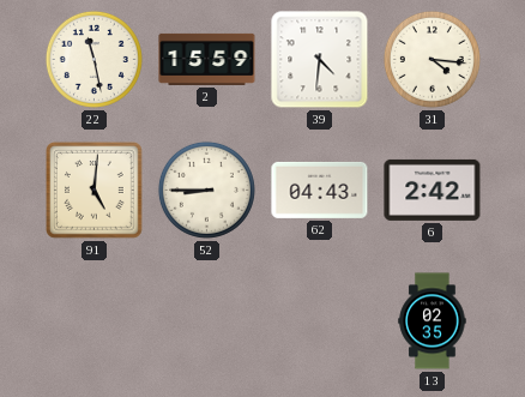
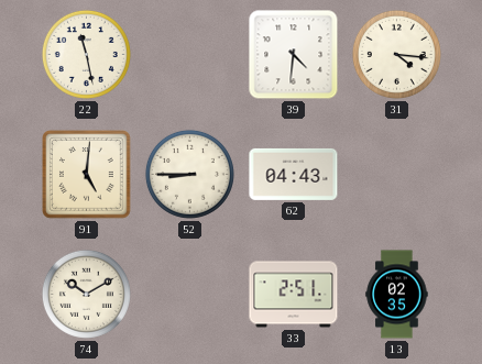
2: 15:59 -> none (207, 59)
6: 2:42 -> none (433, 190)
74: none -> 10:10 (86, 294)
33: none -> 2:51 (294, 295)
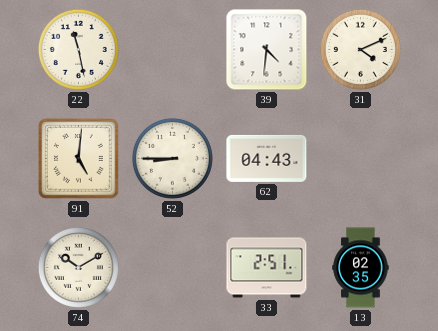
31: 4:16 -> 4:11 (360, 49)
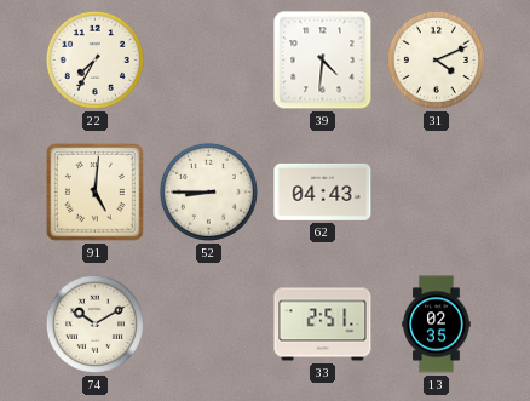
22: 11:28 -> 7:35 (94, 59)
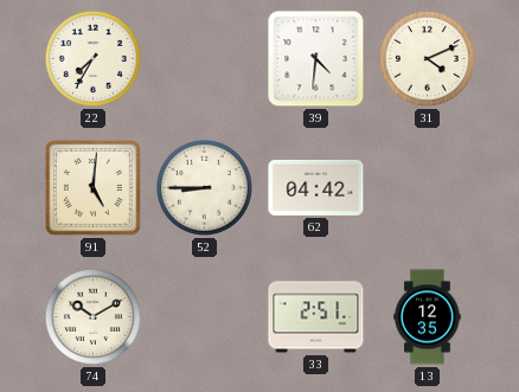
62: 04:43 -> 04:42 (316, 187)
13: 02:35 -> 12:35 (428, 317)
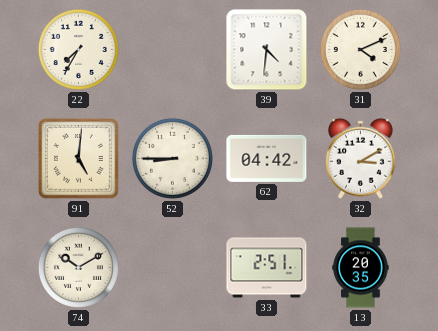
32: none -> 3:10 (360, 158)
13: 12:35 -> 20:35 (361, 268)
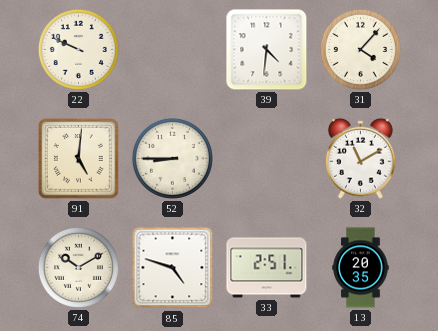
22: 7:35 -> 9:49 (78, 49)
31: 4:11 -> 4:07 (360, 49)
62: 04:42 -> none (267, 158)
32: 3:10 -> 11:10 (360, 158)
85: none -> 4:48 (173, 268)
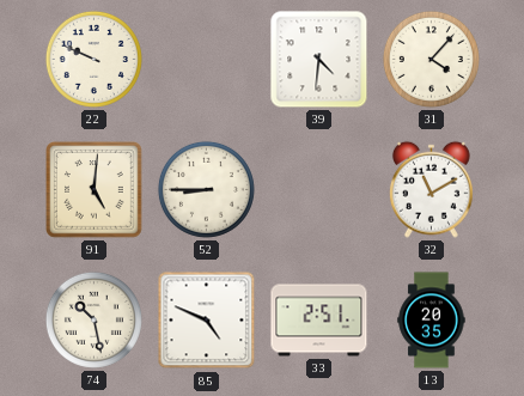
74: 10:10 -> 10:28 (93, 319)
85: 4:48 -> 4:49 (207, 321)
